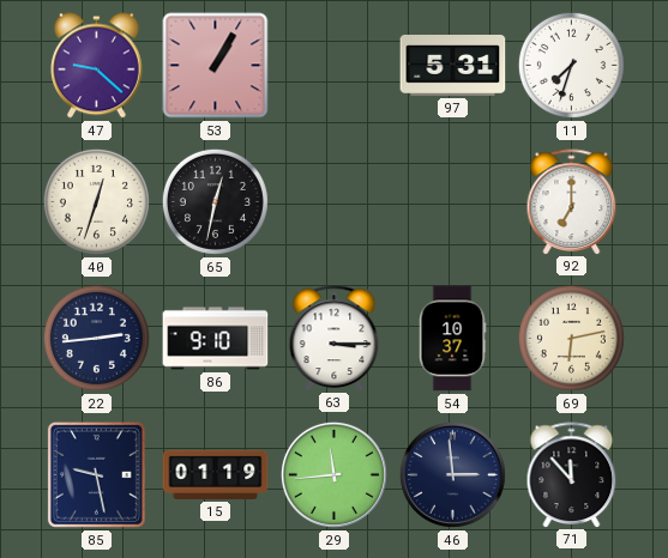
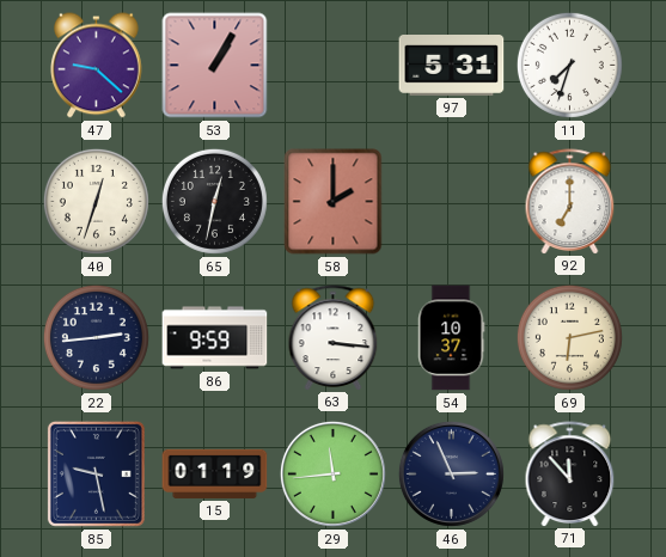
58: none -> 2:00 (334, 202)
86: 9:10 -> 9:59 (215, 338)
63: 3:15 -> 3:16 (334, 337)
46: 2:59 -> 2:56 (451, 473)
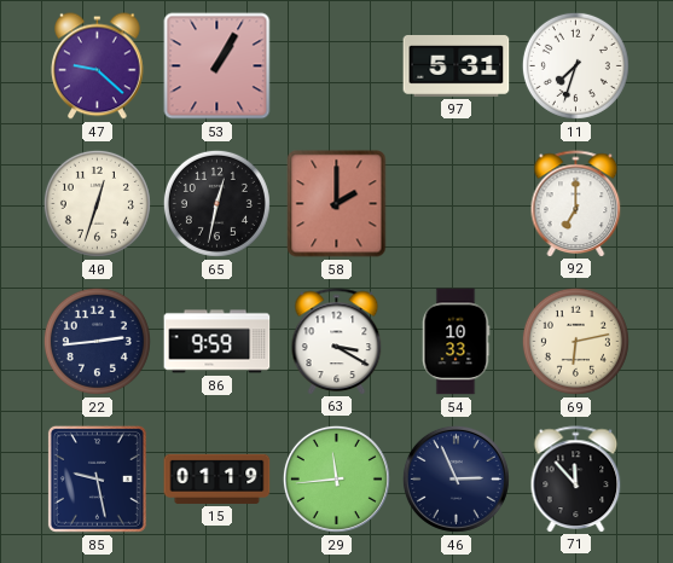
63: 3:16 -> 3:20 (337, 341)
54: 10:37 -> 10:33 (456, 342)
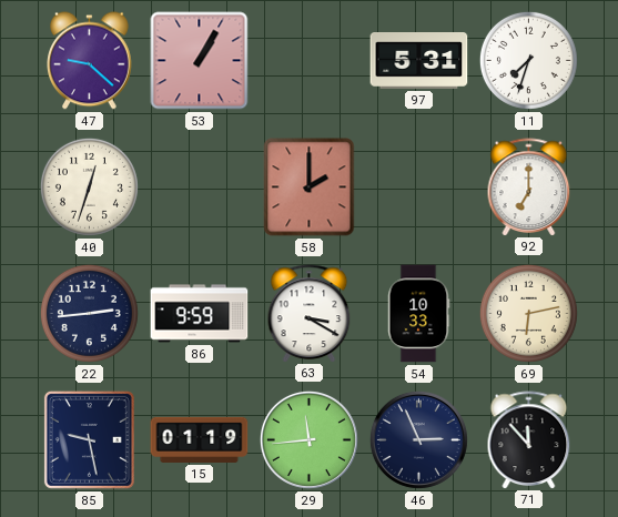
65: 12:32 -> none (216, 203)
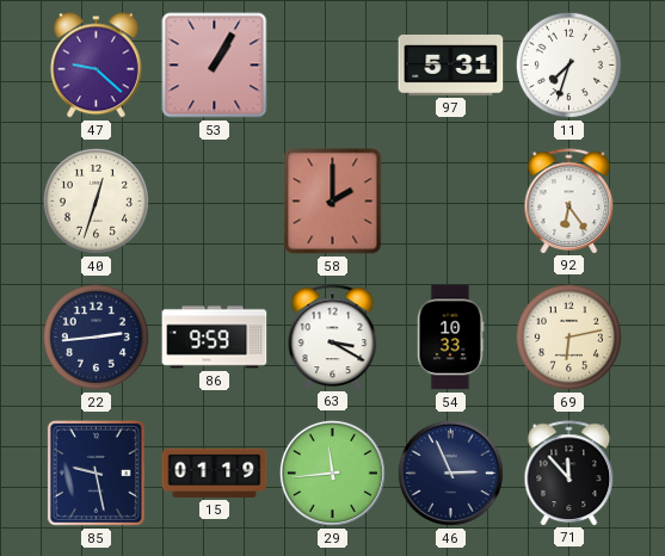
92: 7:00 -> 6:24 (569, 200)
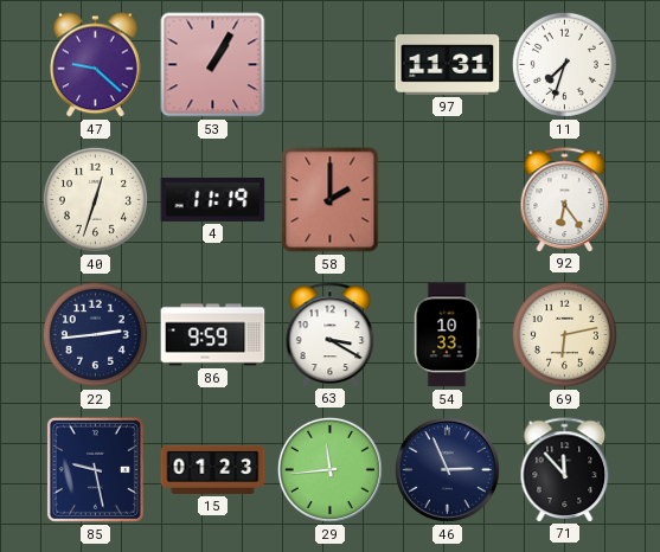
97: 5:31 -> 11:31 (448, 65)
4: none -> 11:19 (213, 199)
15: 01:19 -> 01:23 (213, 469)
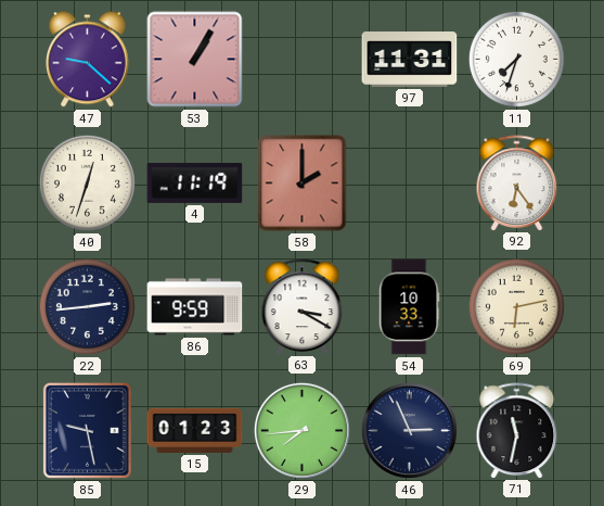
29: 11:44 -> 7:44 (301, 430)
71: 11:53 -> 11:32 (517, 430)
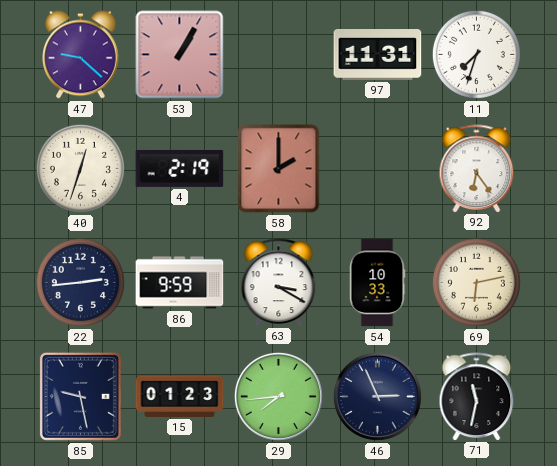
4: 11:19 -> 2:19 (180, 168)
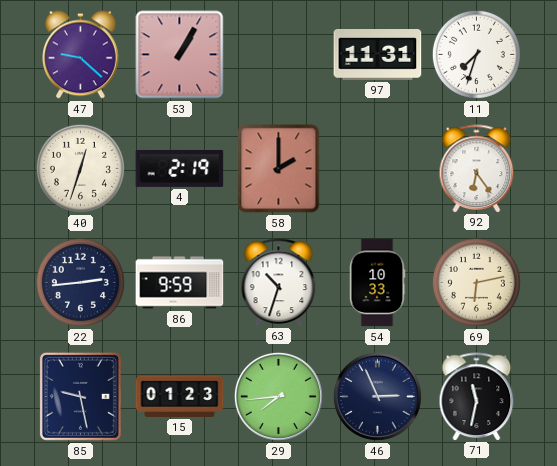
63: 3:20 -> 10:33 (279, 282)
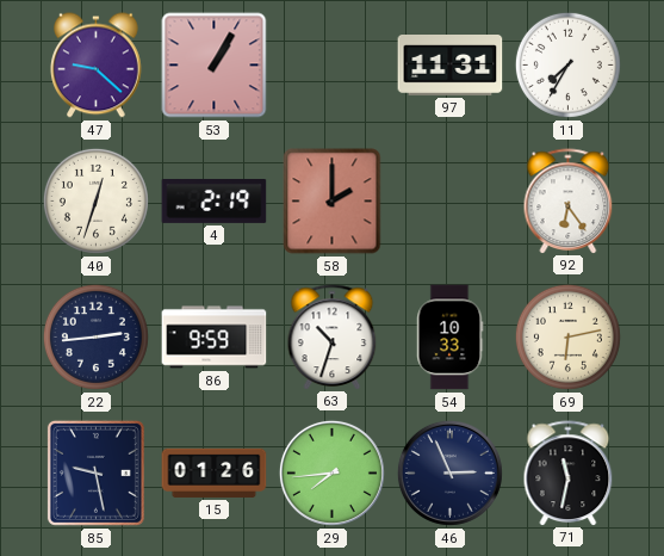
11: 7:33 -> 7:35 (567, 64)
15: 01:23 -> 01:26 (215, 472)
